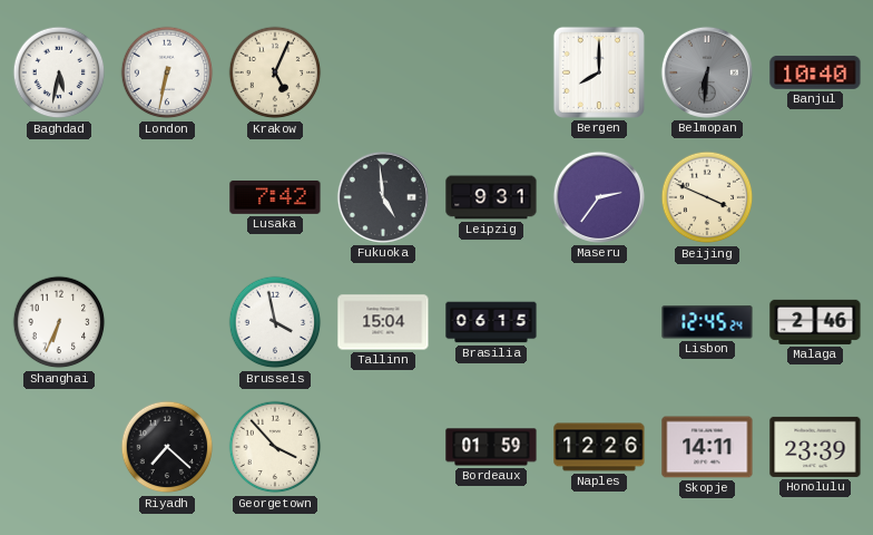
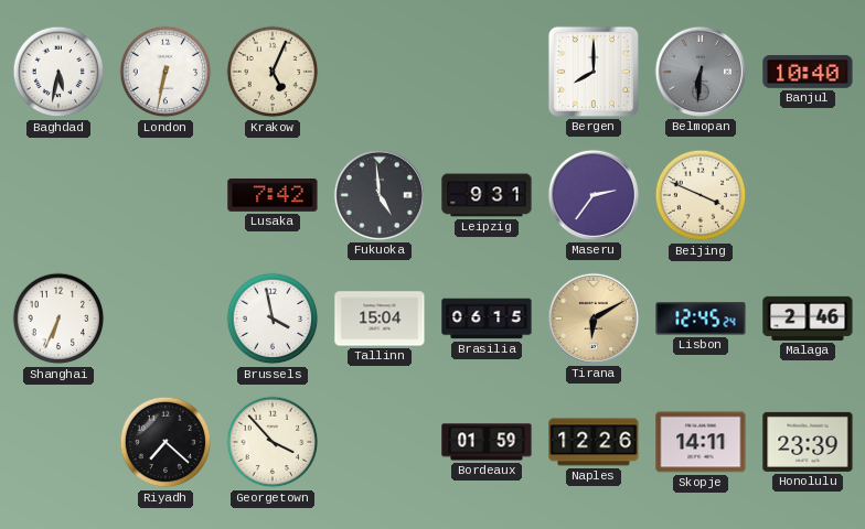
Tirana: none -> 6:10 (594, 319)
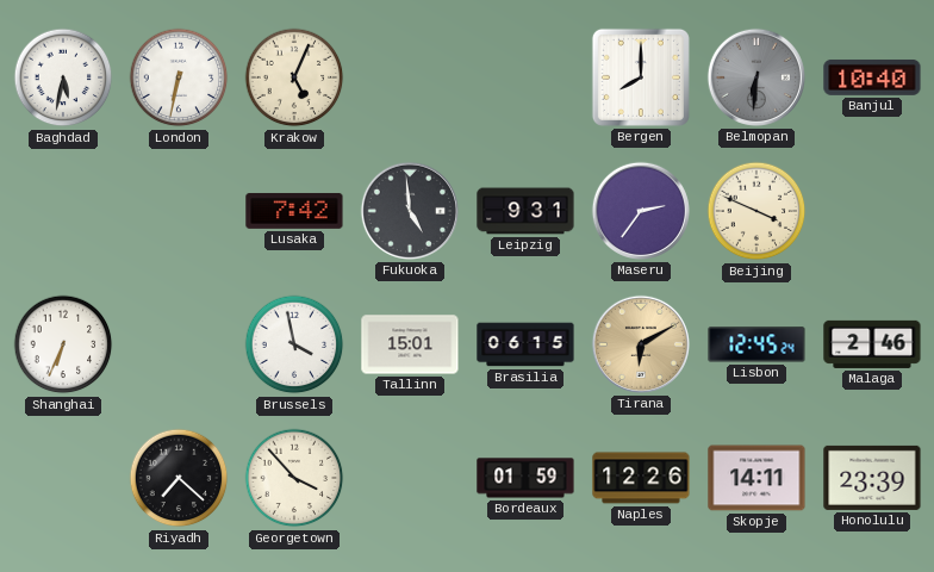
Tallinn: 15:04 -> 15:01 (410, 344)
